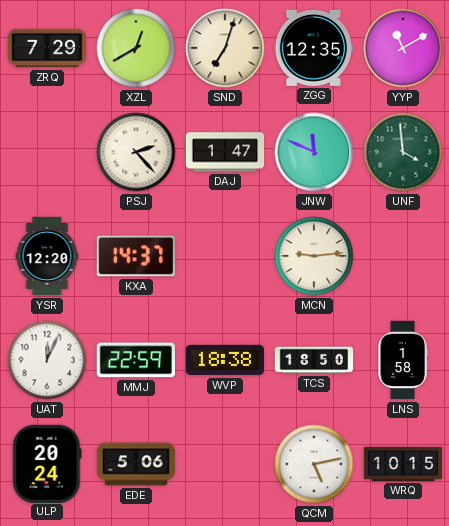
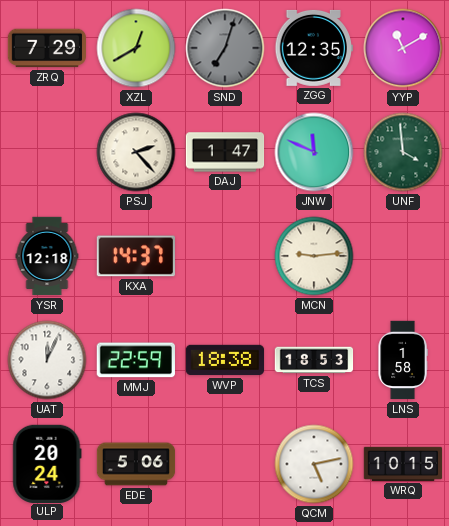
SND dial: cream -> grey (225, 48)
YSR: 12:20 -> 12:18 (47, 256)
TCS: 18:50 -> 18:53 (314, 360)
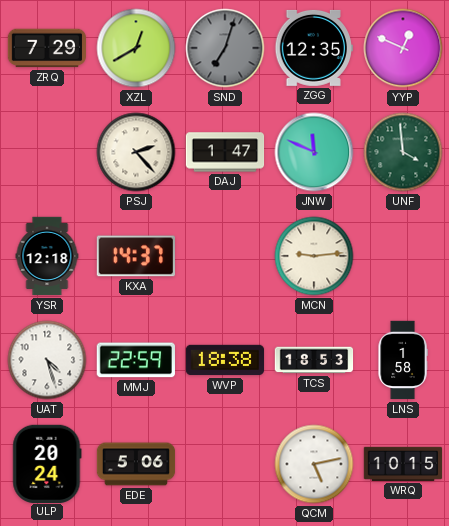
YYP: 11:10 -> 12:49 (403, 48)
UAT: 12:04 -> 4:27 (47, 360)
